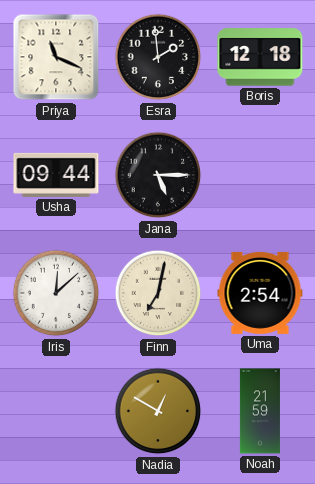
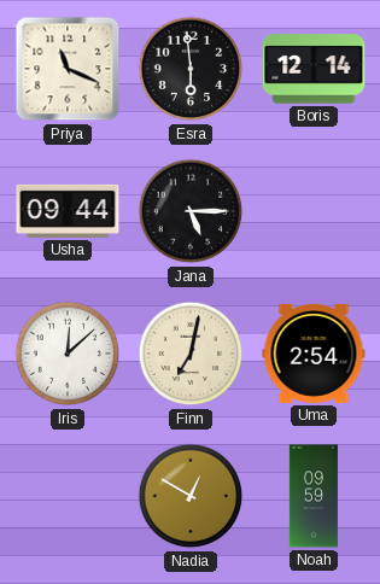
Esra: 1:59 -> 5:59 (191, 69)
Boris: 12:18 -> 12:14 (314, 69)
Noah: 21:59 -> 09:59 (314, 496)
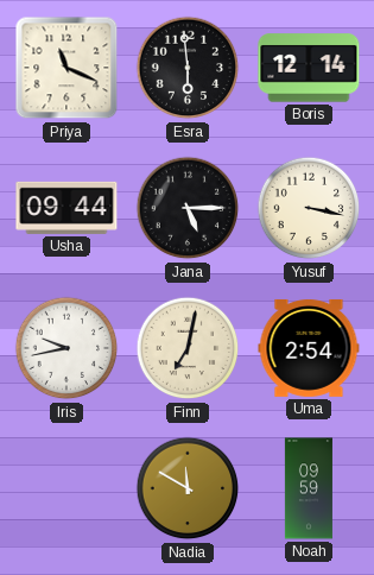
Yusuf: none -> 3:17 (309, 208)
Iris: 12:08 -> 9:43 (66, 348)
Nadia: 12:50 -> 11:50 (188, 488)
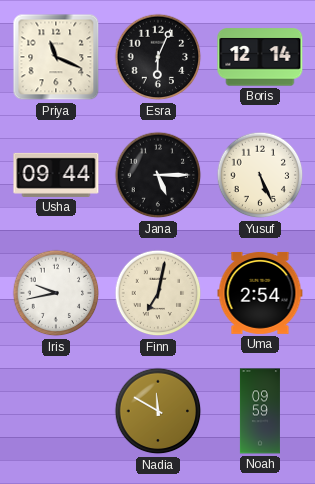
Esra: 5:59 -> 6:04 (158, 57)
Yusuf: 3:17 -> 5:26 (260, 175)
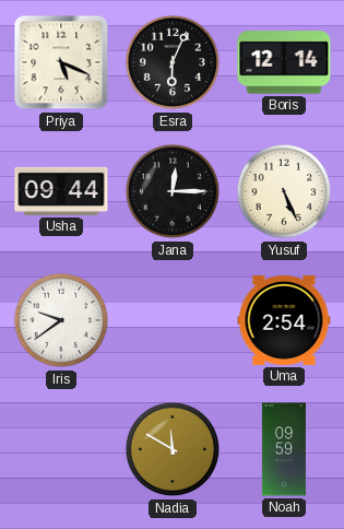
Priya: 11:19 -> 5:19 (61, 62)
Jana: 5:15 -> 12:15 (173, 191)
Iris: 9:43 -> 9:39 (61, 320)
Finn: 7:02 -> none (158, 293)
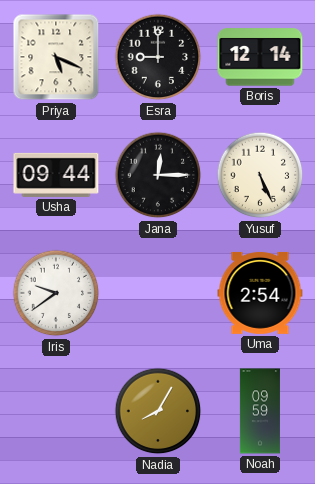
Esra: 6:04 -> 9:00 (158, 57)
Nadia: 11:50 -> 8:05 (158, 411)
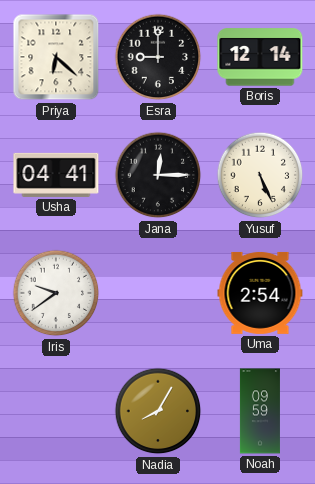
Priya: 5:19 -> 6:22 (56, 57)
Usha: 09:44 -> 04:41 (56, 175)
